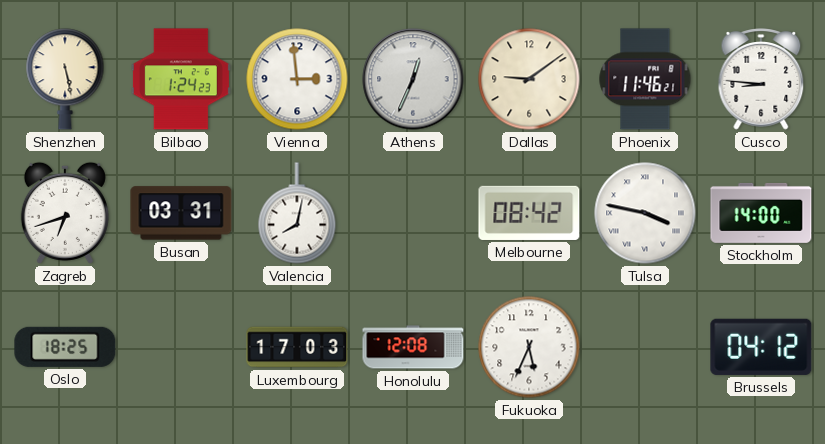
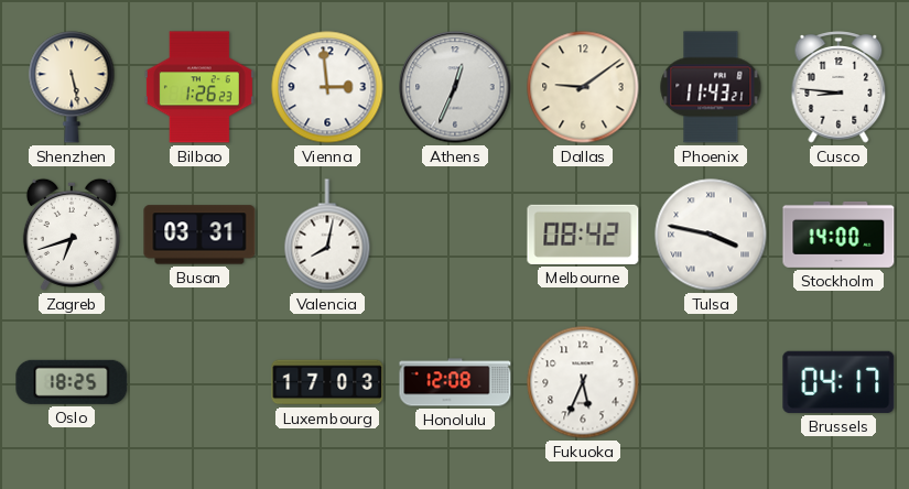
Bilbao: 1:24 -> 1:26 (199, 87)
Phoenix: 11:46 -> 11:43 (711, 87)
Brussels: 04:12 -> 04:17 (838, 382)
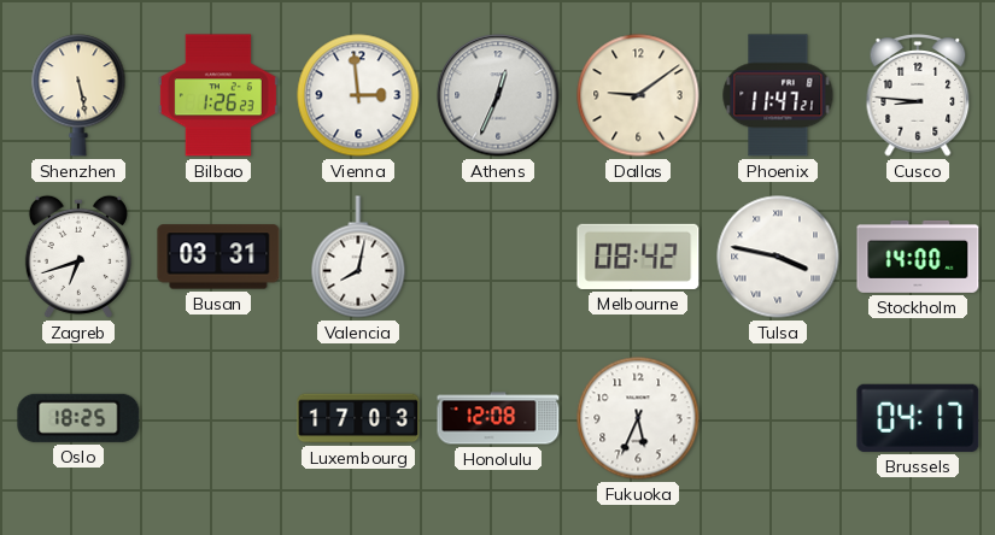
Phoenix: 11:43 -> 11:47 (778, 95)
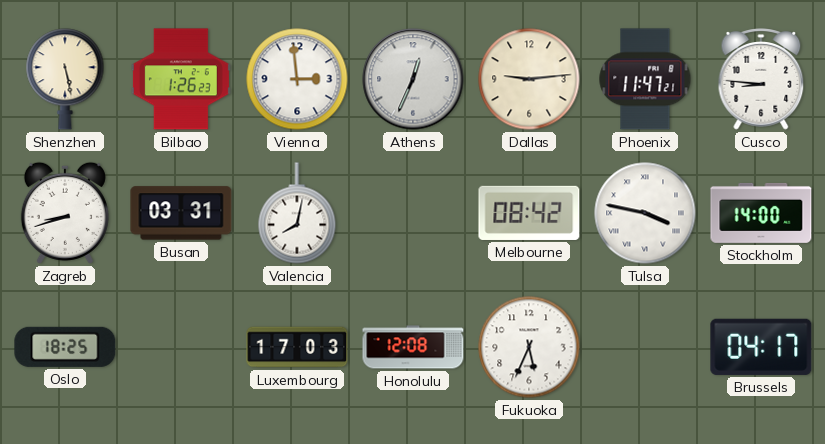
Dallas: 9:09 -> 9:14 (529, 79)
Zagreb: 6:42 -> 8:42 (65, 213)
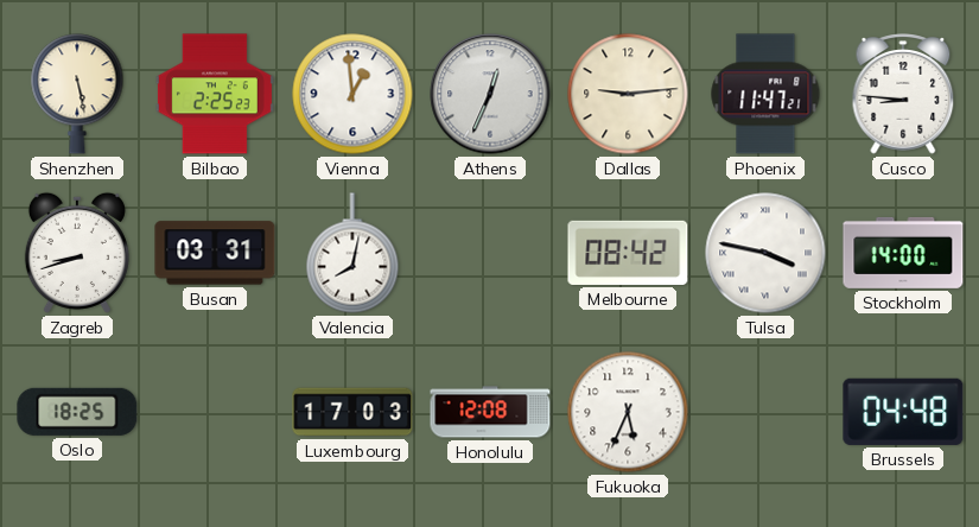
Bilbao: 1:26 -> 2:25 (215, 94)
Vienna: 2:59 -> 12:59 (352, 94)
Brussels: 04:17 -> 04:48 (903, 412)
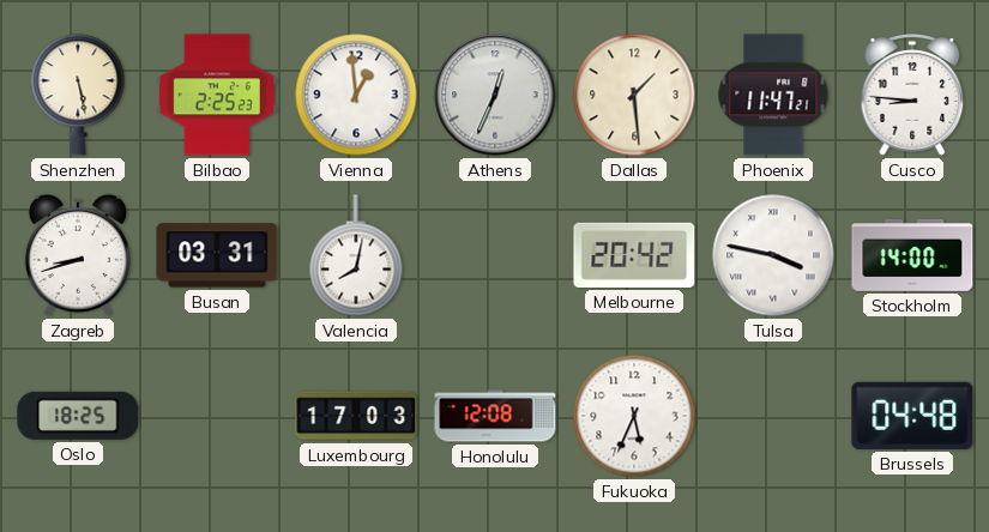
Dallas: 9:14 -> 1:29 (634, 95)
Melbourne: 08:42 -> 20:42 (634, 255)
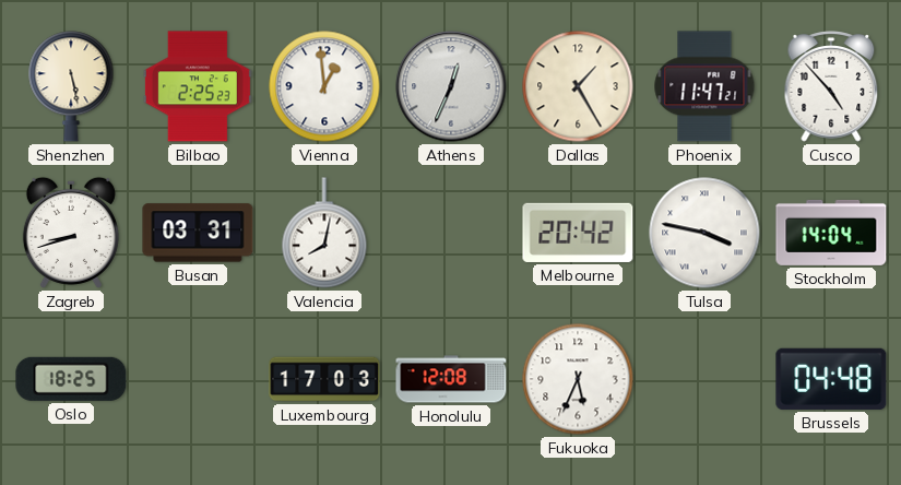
Dallas: 1:29 -> 1:25 (578, 86)
Cusco: 8:46 -> 4:53 (831, 86)
Stockholm: 14:00 -> 14:04 (831, 233)
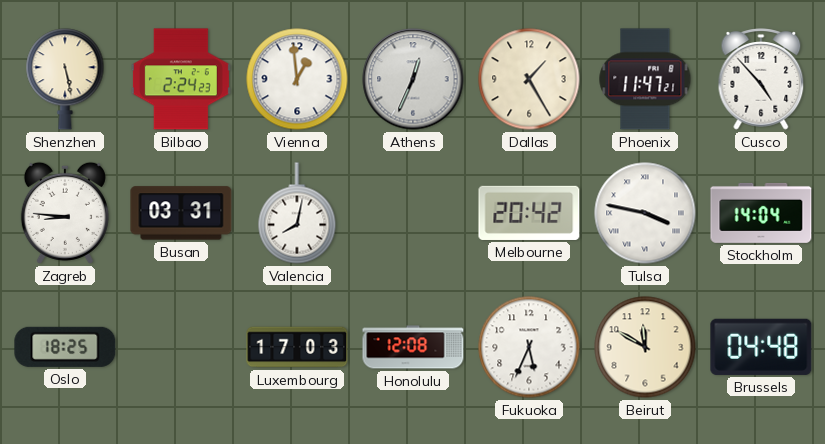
Bilbao: 2:25 -> 2:24 (181, 79)
Zagreb: 8:42 -> 8:46 (65, 213)
Beirut: none -> 11:50 (645, 347)
